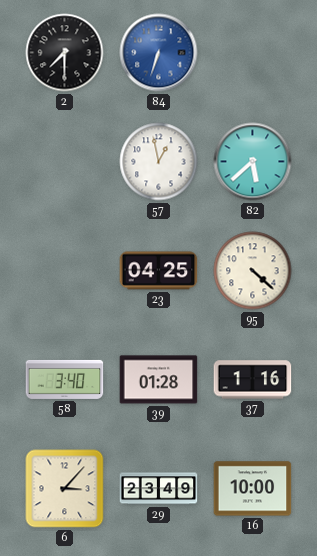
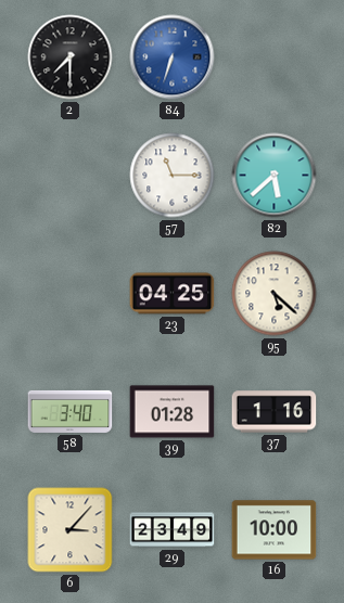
57: 12:58 -> 11:15 (173, 176)
95: 4:22 -> 5:22 (275, 294)
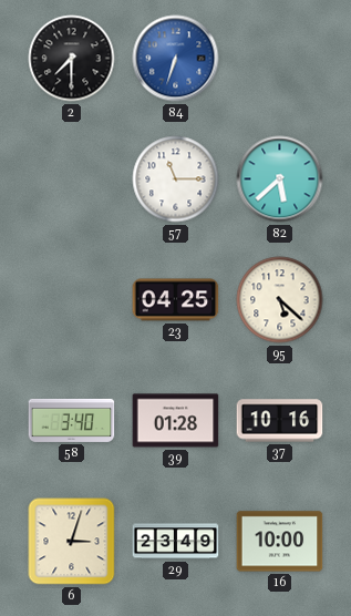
37: 1:16 -> 10:16 (280, 421)
6: 3:07 -> 3:03 (72, 542)
